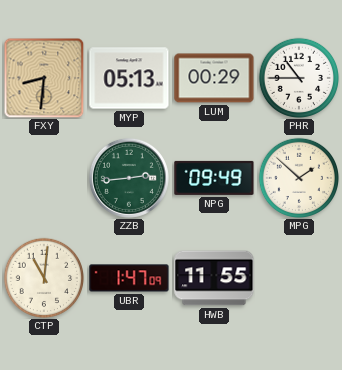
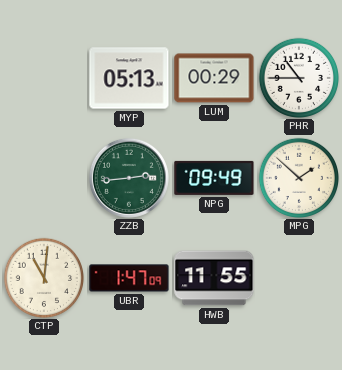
FXY: 8:31 -> none (44, 78)
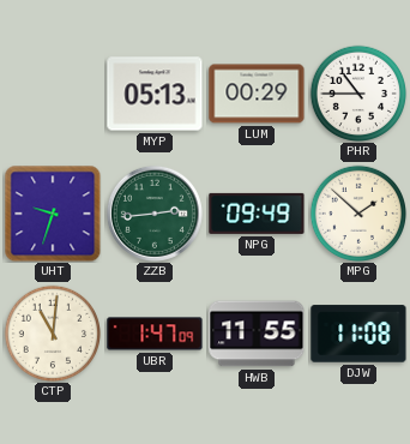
UHT: none -> 9:33 (53, 214)
DJW: none -> 11:08 (358, 334)
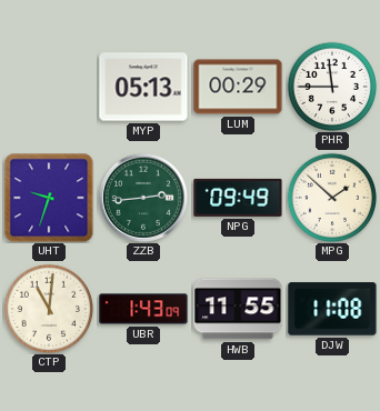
PHR: 10:45 -> 11:45 (331, 86)
UBR: 1:47 -> 1:43 (143, 309)
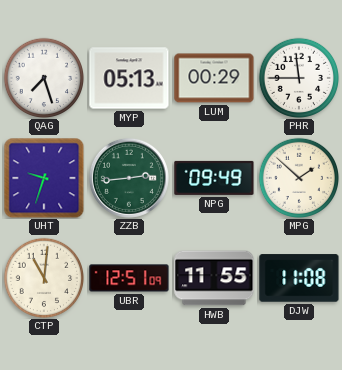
QAG: none -> 7:27 (43, 77)
UBR: 1:43 -> 12:51 (129, 278)
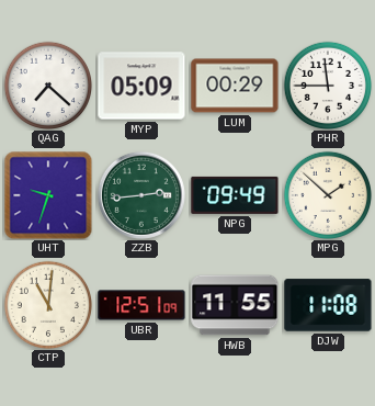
QAG: 7:27 -> 7:22 (47, 84)
MYP: 05:13 -> 05:09 (141, 86)
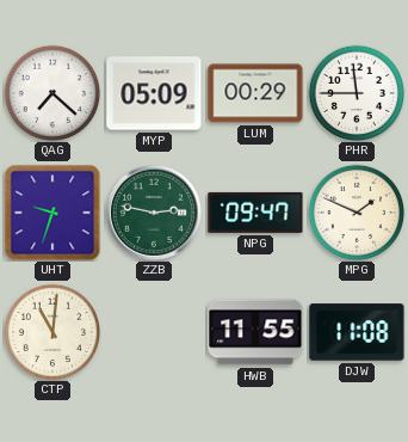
ZZB: 2:44 -> 2:47 (154, 213)
NPG: 09:49 -> 09:47 (255, 213)
MPG: 1:52 -> 1:49 (356, 211)
UBR: 12:51 -> none (141, 305)
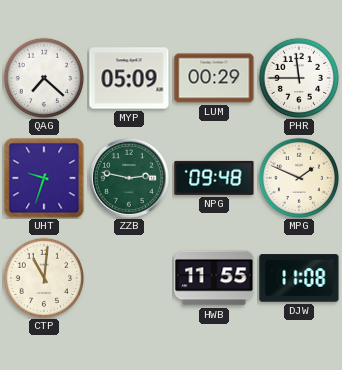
NPG: 09:47 -> 09:48 (214, 178)
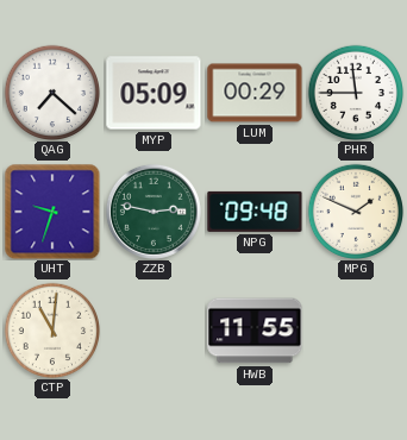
DJW: 11:08 -> none (299, 278)
